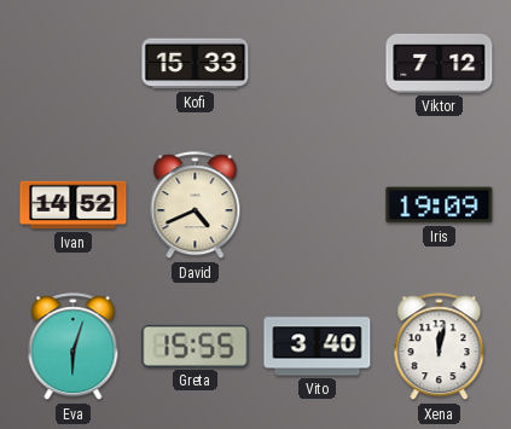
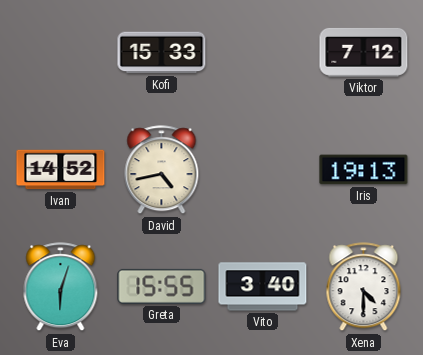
David: 4:41 -> 4:43 (162, 170)
Iris: 19:09 -> 19:13 (364, 170)
Xena: 12:02 -> 4:30 (364, 287)
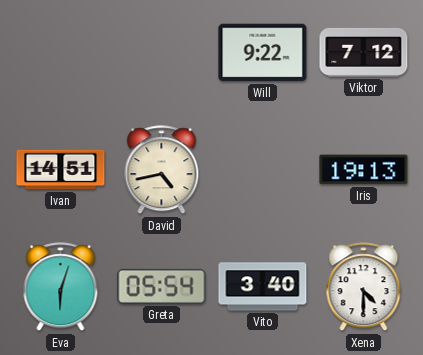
Kofi: 15:33 -> none (162, 53)
Will: none -> 9:22 (263, 53)
Ivan: 14:52 -> 14:51 (61, 170)
Greta: 15:55 -> 05:54 (162, 286)
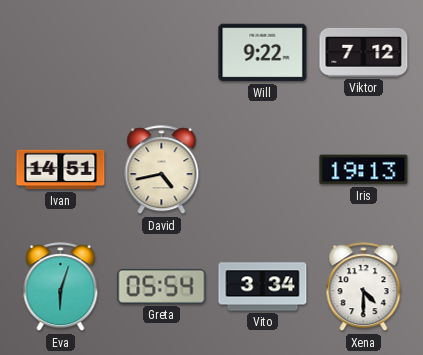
Vito: 3:40 -> 3:34 (263, 287)
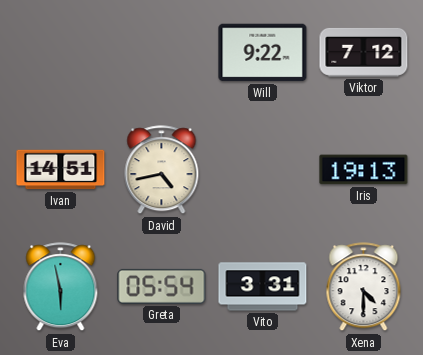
Eva: 6:03 -> 5:58 (61, 287)
Vito: 3:34 -> 3:31 (263, 287)
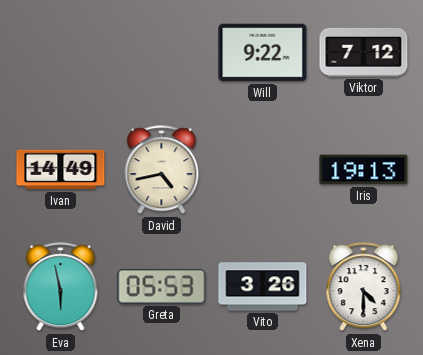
Ivan: 14:51 -> 14:49 (61, 170)
Greta: 05:54 -> 05:53 (162, 286)
Vito: 3:31 -> 3:26 (263, 287)
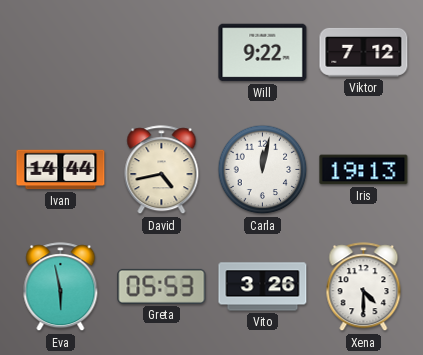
Ivan: 14:49 -> 14:44 (61, 170)
Carla: none -> 12:02 (263, 170)
